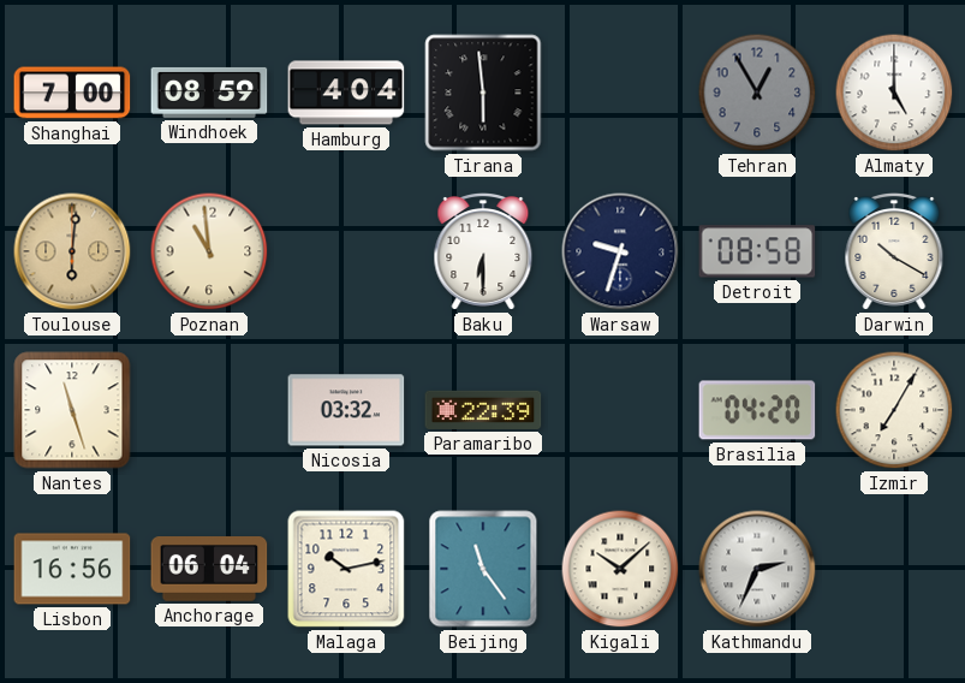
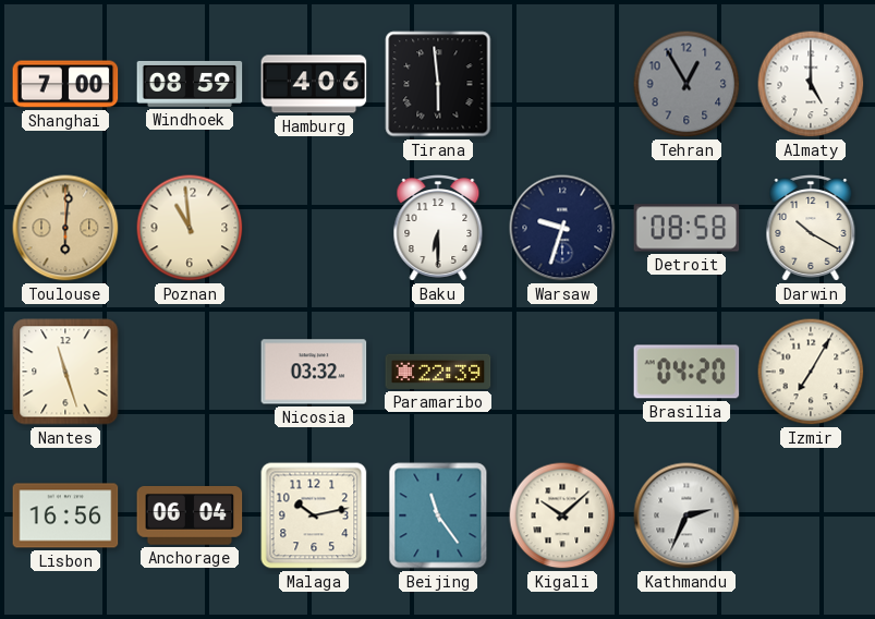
Hamburg: 4:04 -> 4:06 (314, 84)
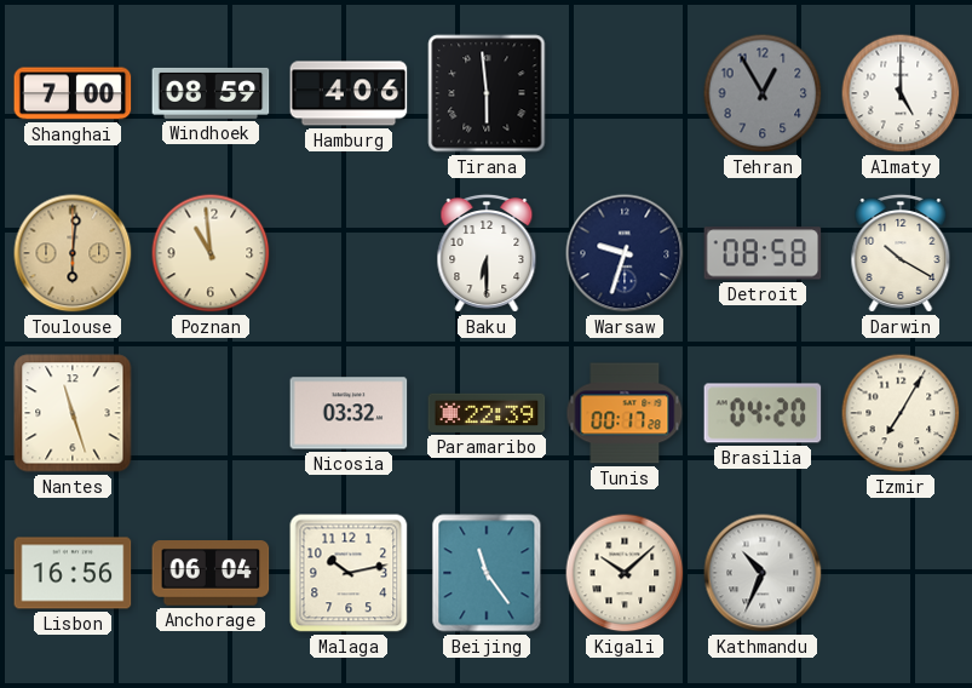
Tunis: none -> 00:17 (625, 413)
Kathmandu: 2:34 -> 10:34 (763, 573)
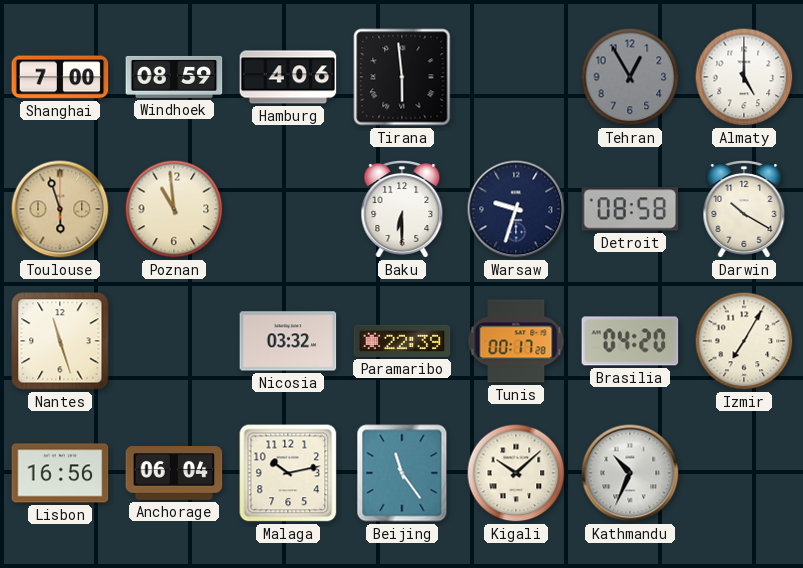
Toulouse: 6:01 -> 5:57 (60, 209)
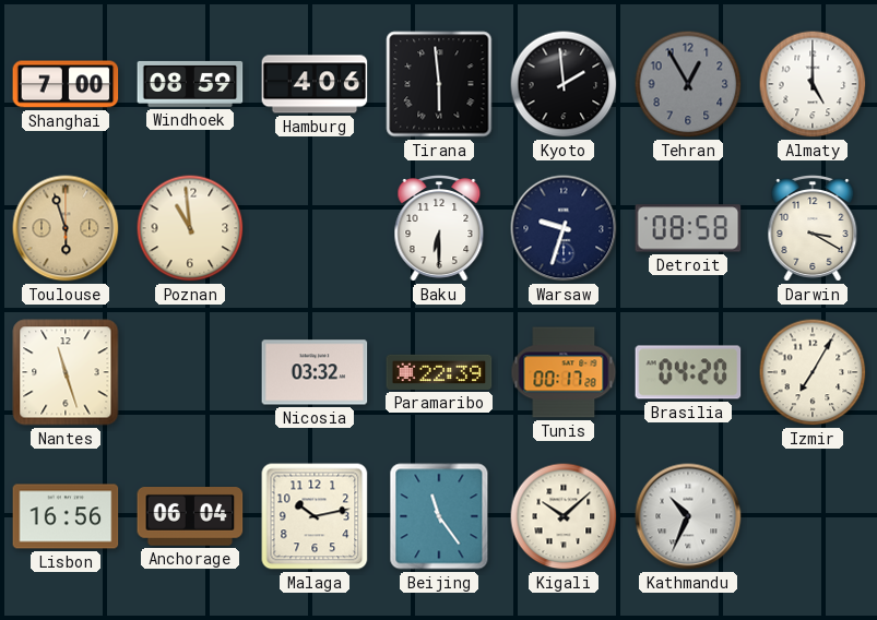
Kyoto: none -> 1:59 (564, 84)
Darwin: 10:20 -> 3:20 (813, 228)
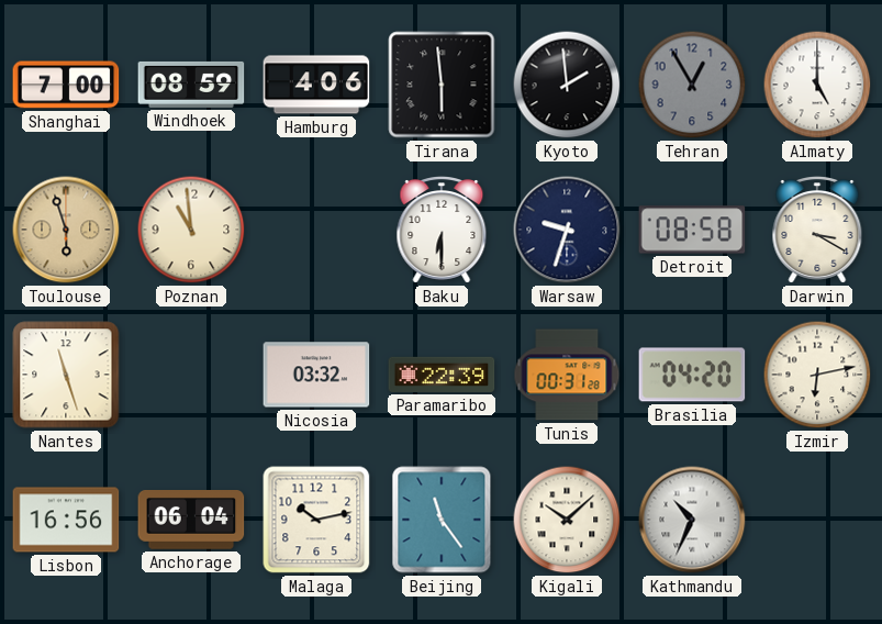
Tunis: 00:17 -> 00:31 (567, 375)
Izmir: 7:05 -> 6:13 (817, 375)
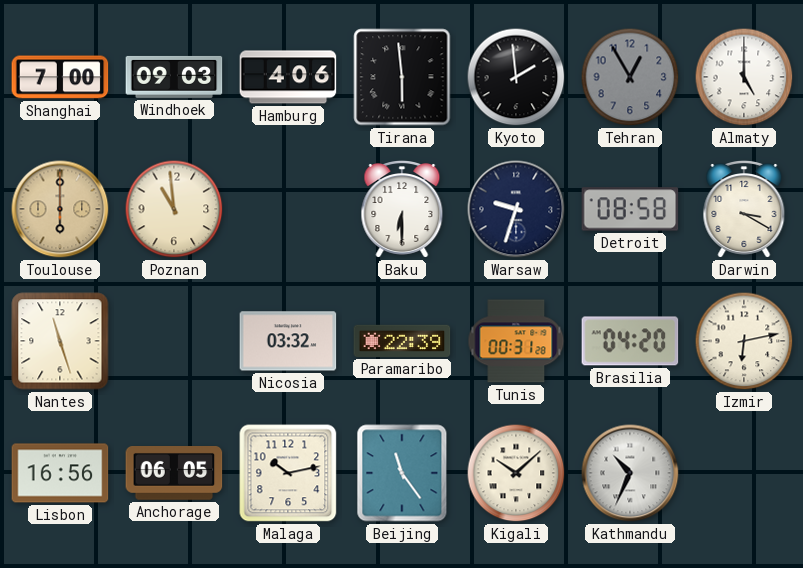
Windhoek: 08:59 -> 09:03 (174, 77)
Toulouse: 5:57 -> 6:00 (60, 209)
Anchorage: 06:04 -> 06:05 (174, 474)
